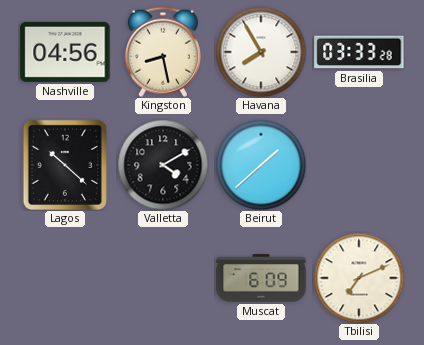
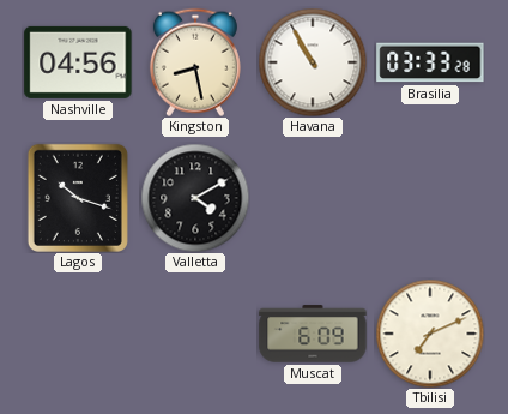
Havana: 7:55 -> 10:55 (313, 62)
Lagos: 10:22 -> 10:18 (78, 198)
Beirut: 1:38 -> none (261, 165)
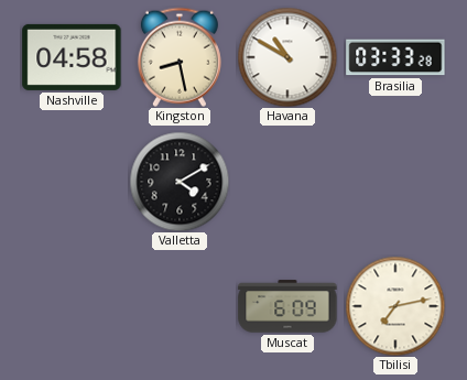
Nashville: 04:56 -> 04:58 (72, 57)
Havana: 10:55 -> 10:50 (287, 57)
Lagos: 10:18 -> none (78, 198)
Tbilisi: 7:11 -> 7:13 (395, 306)
